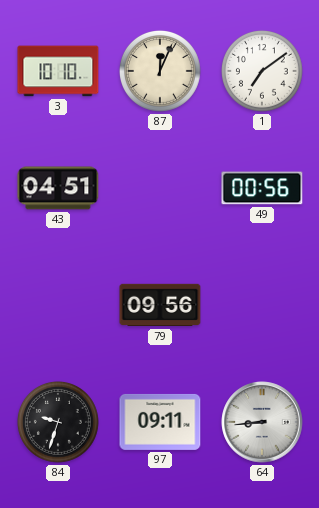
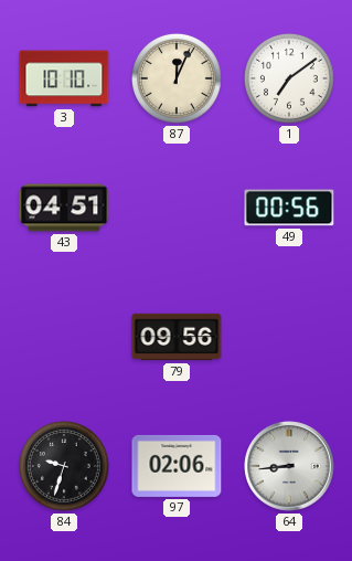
97: 09:11 -> 02:06 (177, 466)
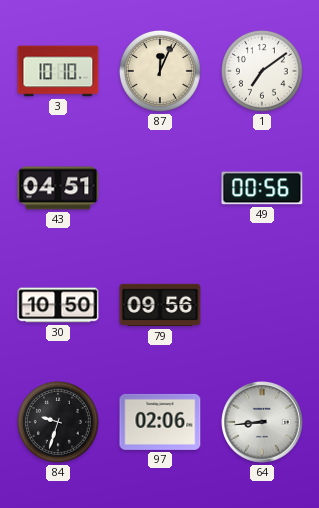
30: none -> 10:50 (58, 305)
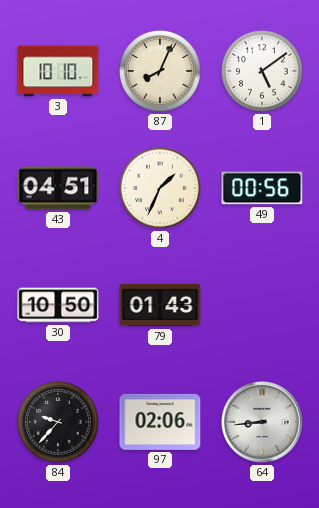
87: 12:04 -> 8:04 (160, 71)
1: 7:09 -> 5:09 (262, 71)
4: none -> 1:34 (160, 188)
79: 09:56 -> 01:43 (160, 305)
84: 9:33 -> 9:37 (58, 422)
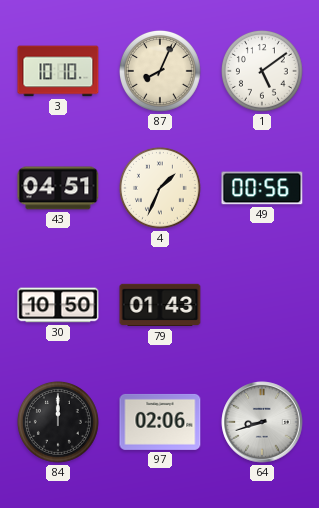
84: 9:37 -> 12:00 (58, 422)
64: 8:44 -> 8:42 (262, 422)
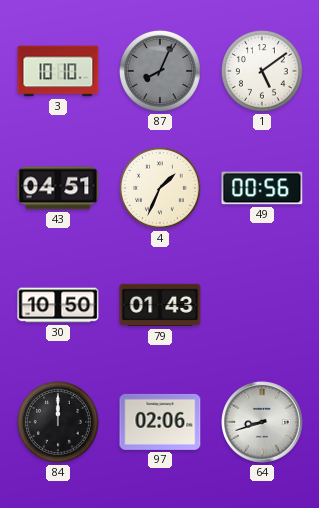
87 dial: cream -> grey (160, 71)
